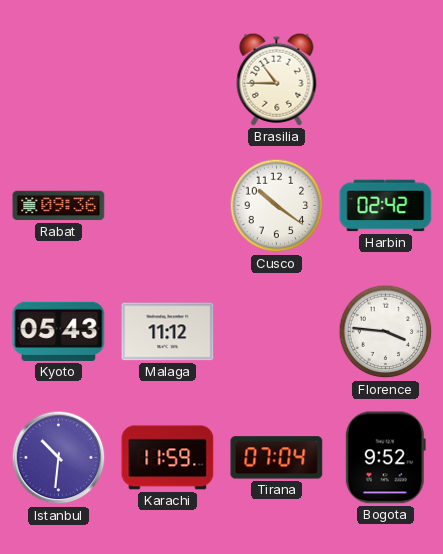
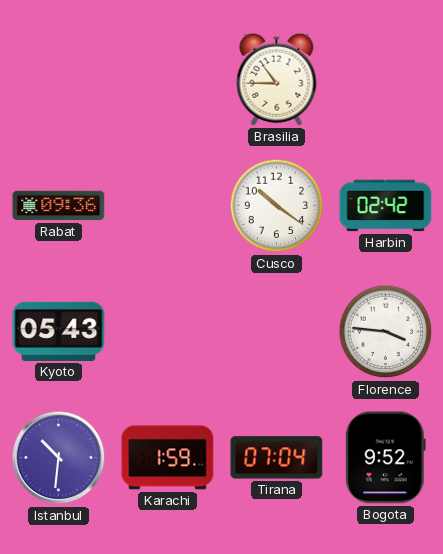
Malaga: 11:12 -> none (168, 332)
Karachi: 11:59 -> 1:59 (168, 458)
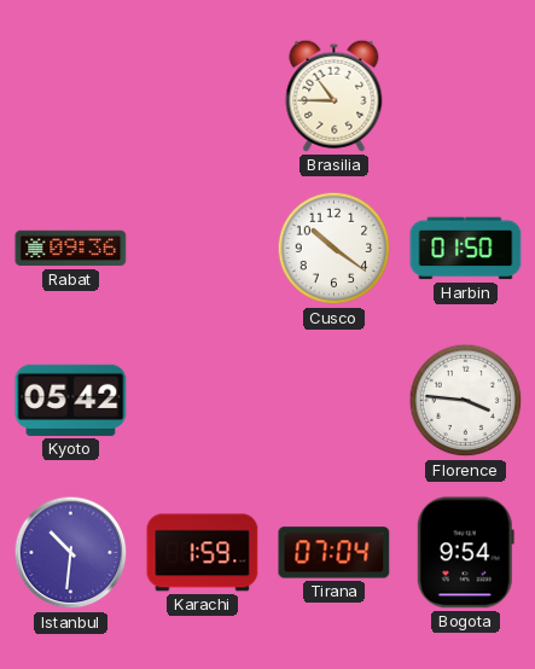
Harbin: 02:42 -> 01:50 (466, 249)
Kyoto: 05:43 -> 05:42 (71, 400)
Bogota: 9:52 -> 9:54 (465, 553)
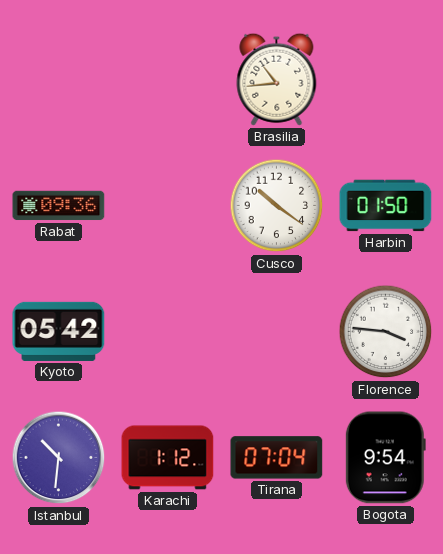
Brasilia: 10:45 -> 10:44 (277, 79)
Karachi: 1:59 -> 1:12 (168, 458)
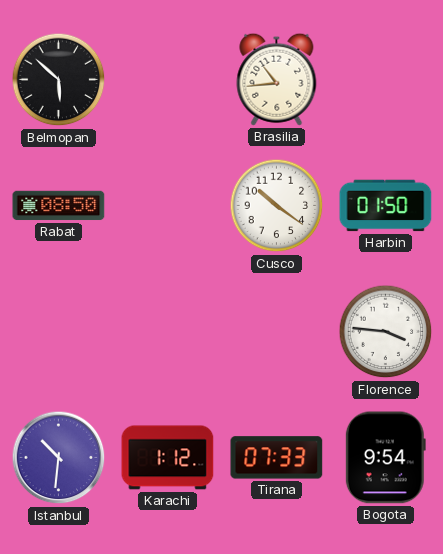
Belmopan: none -> 5:52 (59, 80)
Rabat: 09:36 -> 08:50 (59, 206)
Kyoto: 05:42 -> none (59, 331)
Tirana: 07:04 -> 07:33 (277, 458)
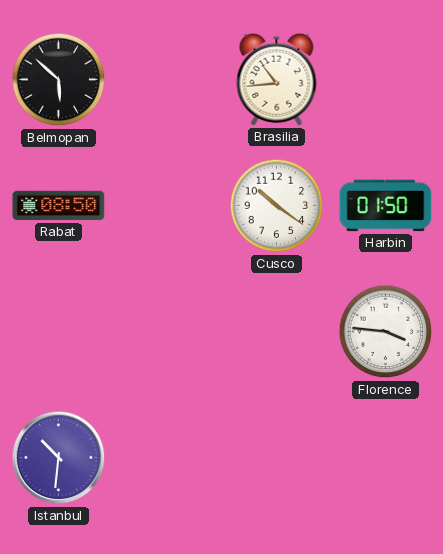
Karachi: 1:12 -> none (168, 458)
Tirana: 07:33 -> none (277, 458)
Bogota: 9:54 -> none (385, 458)
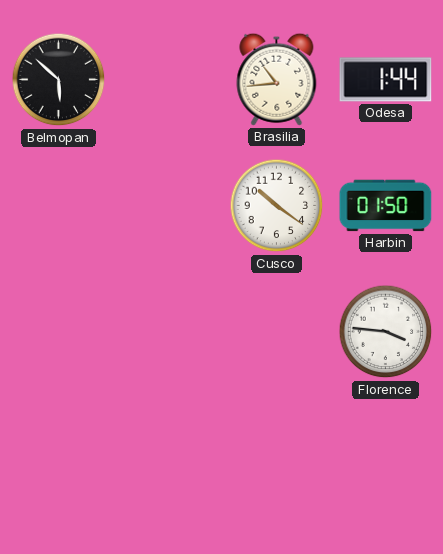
Odesa: none -> 1:44 (386, 80)
Rabat: 08:50 -> none (59, 206)
Istanbul: 10:31 -> none (59, 458)
